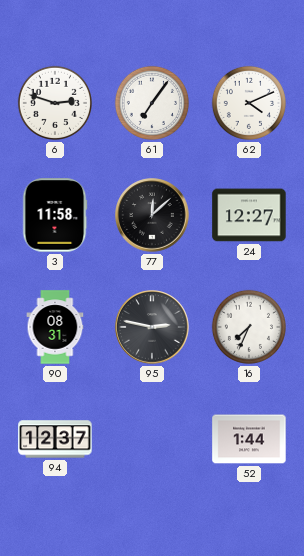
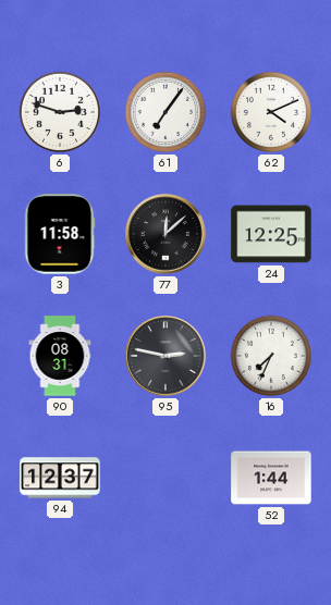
24: 12:27 -> 12:25 (271, 234)
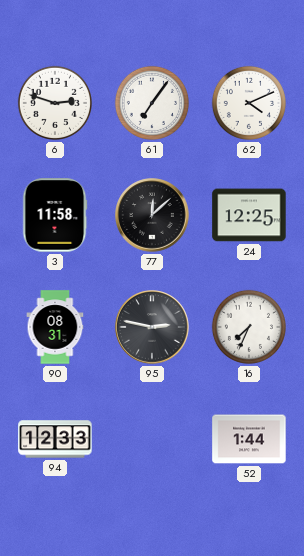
94: 12:37 -> 12:33 (55, 439)
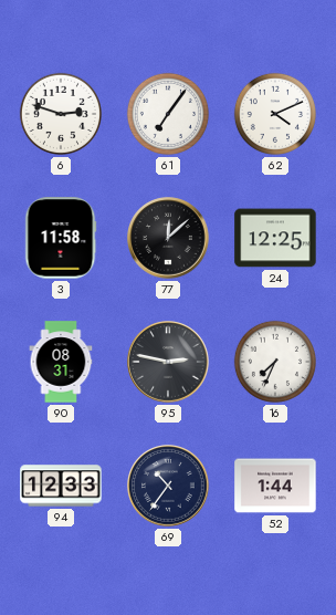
69: none -> 10:36 (168, 486)
